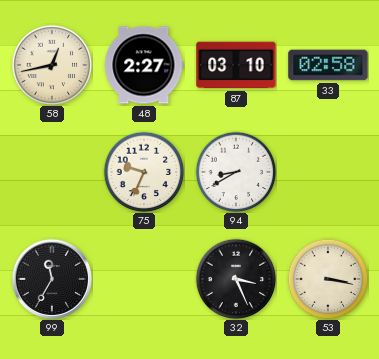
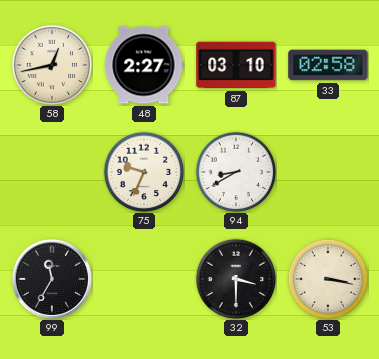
32: 3:26 -> 3:30 (236, 279)
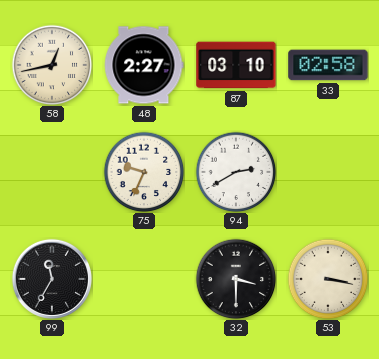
94: 8:40 -> 2:40 (236, 172)
